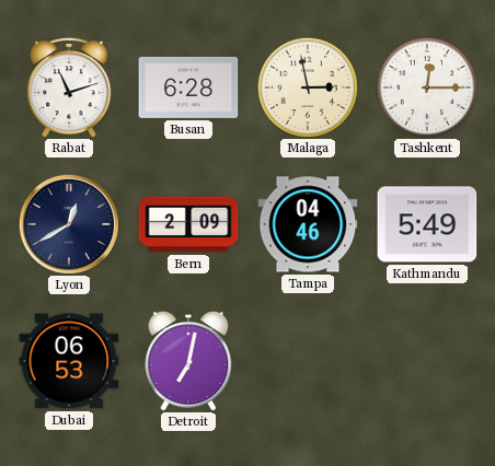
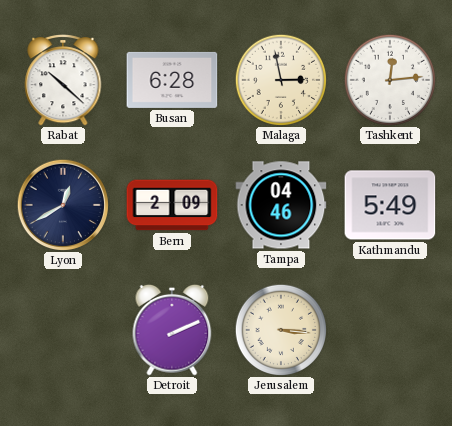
Rabat: 11:12 -> 10:22 (63, 81)
Tashkent: 12:15 -> 12:14 (389, 79)
Dubai: 06:53 -> none (69, 361)
Detroit: 7:02 -> 2:11 (172, 330)
Jerusalem: none -> 3:16 (280, 329)
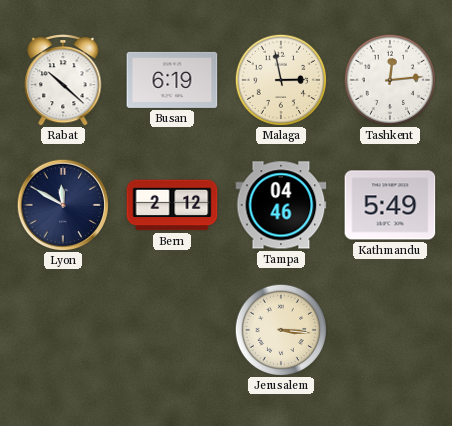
Busan: 6:28 -> 6:19 (172, 80)
Lyon: 12:40 -> 11:50 (62, 204)
Bern: 2:09 -> 2:12 (172, 205)
Detroit: 2:11 -> none (172, 330)
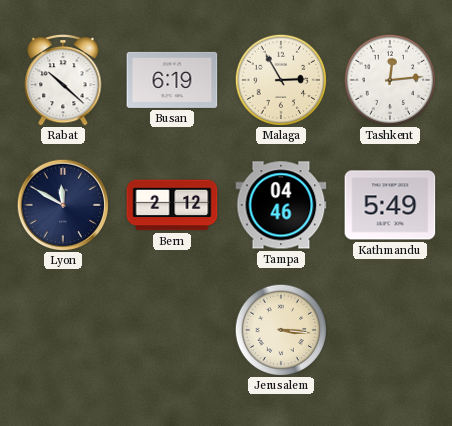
Malaga: 2:58 -> 2:55 (280, 79)
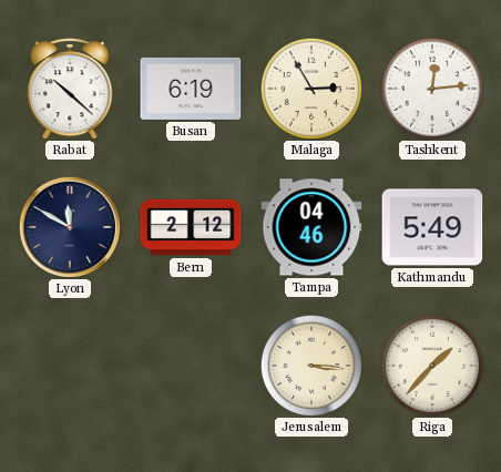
Riga: none -> 1:37 (431, 365)
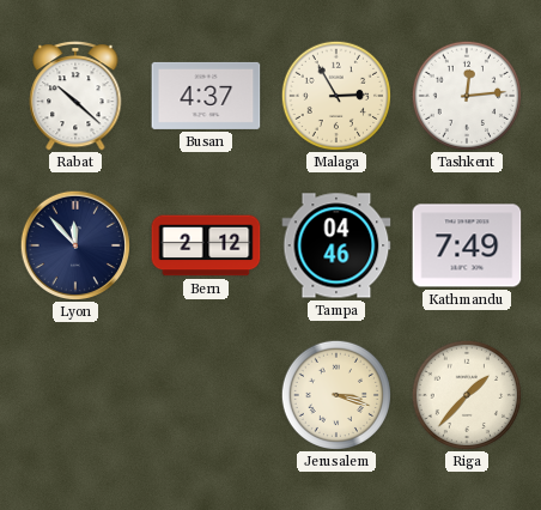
Busan: 6:19 -> 4:37 (206, 96)
Lyon: 11:50 -> 11:53 (74, 244)
Kathmandu: 5:49 -> 7:49 (467, 245)
Jerusalem: 3:16 -> 3:18 (335, 394)
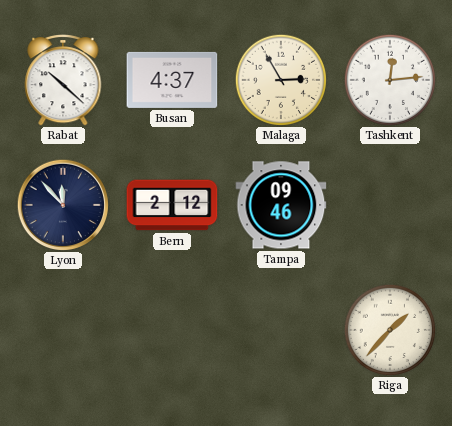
Tampa: 04:46 -> 09:46 (281, 205)
Kathmandu: 7:49 -> none (467, 245)
Jerusalem: 3:18 -> none (335, 394)
